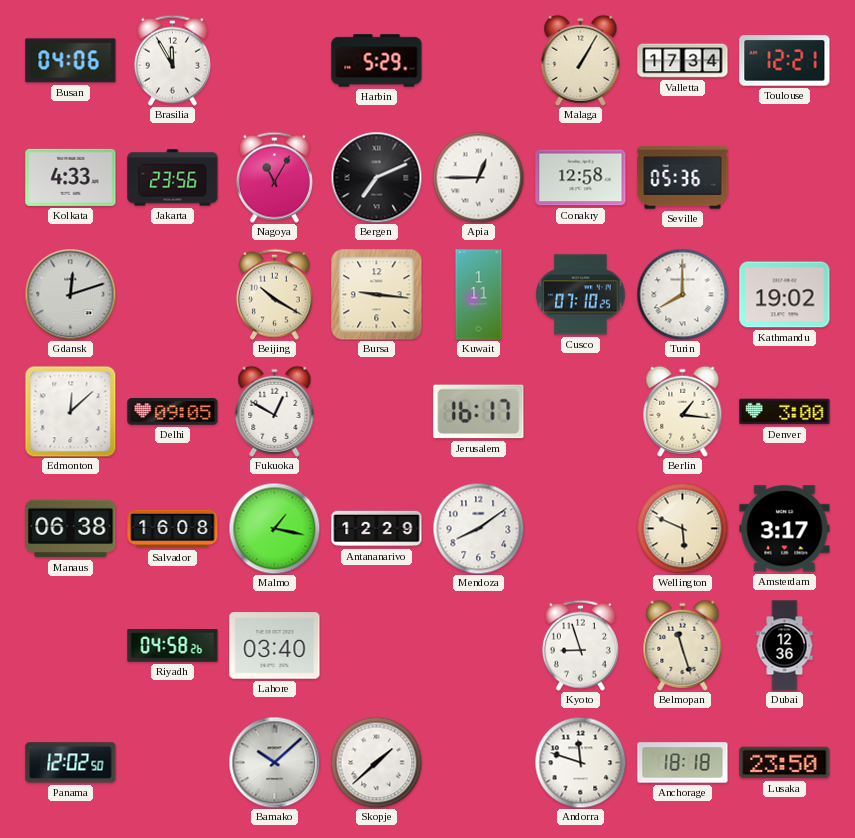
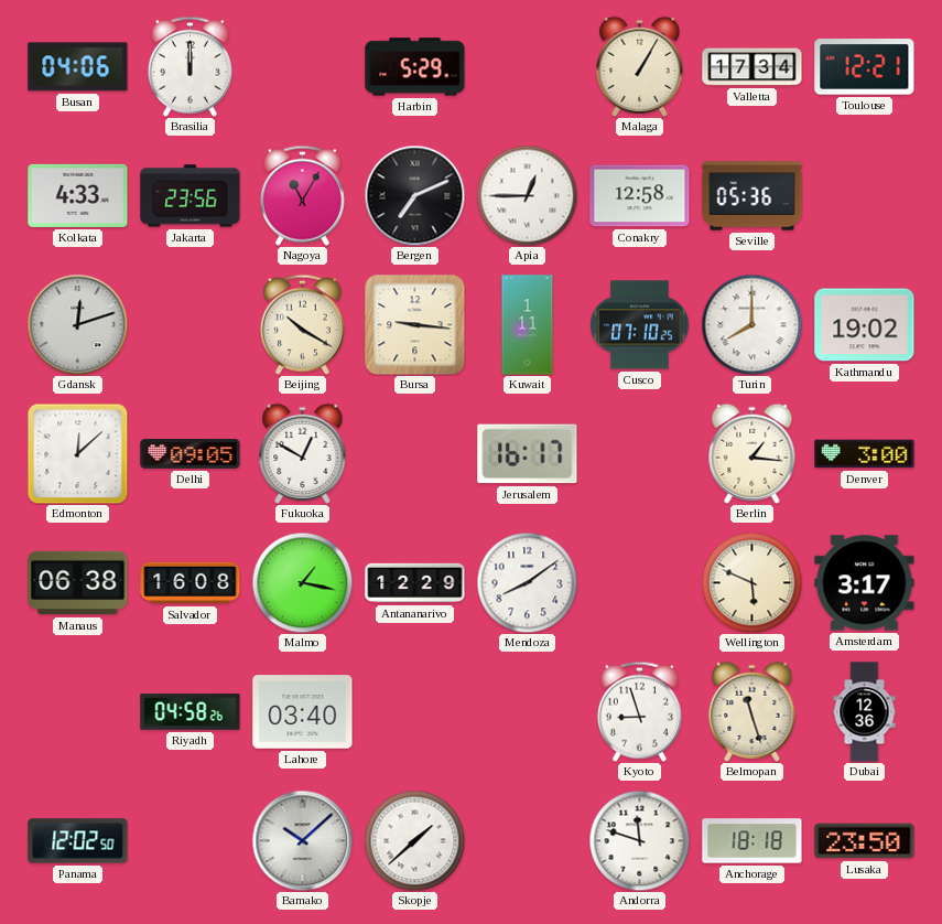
Brasilia: 11:55 -> 12:00 (190, 66)
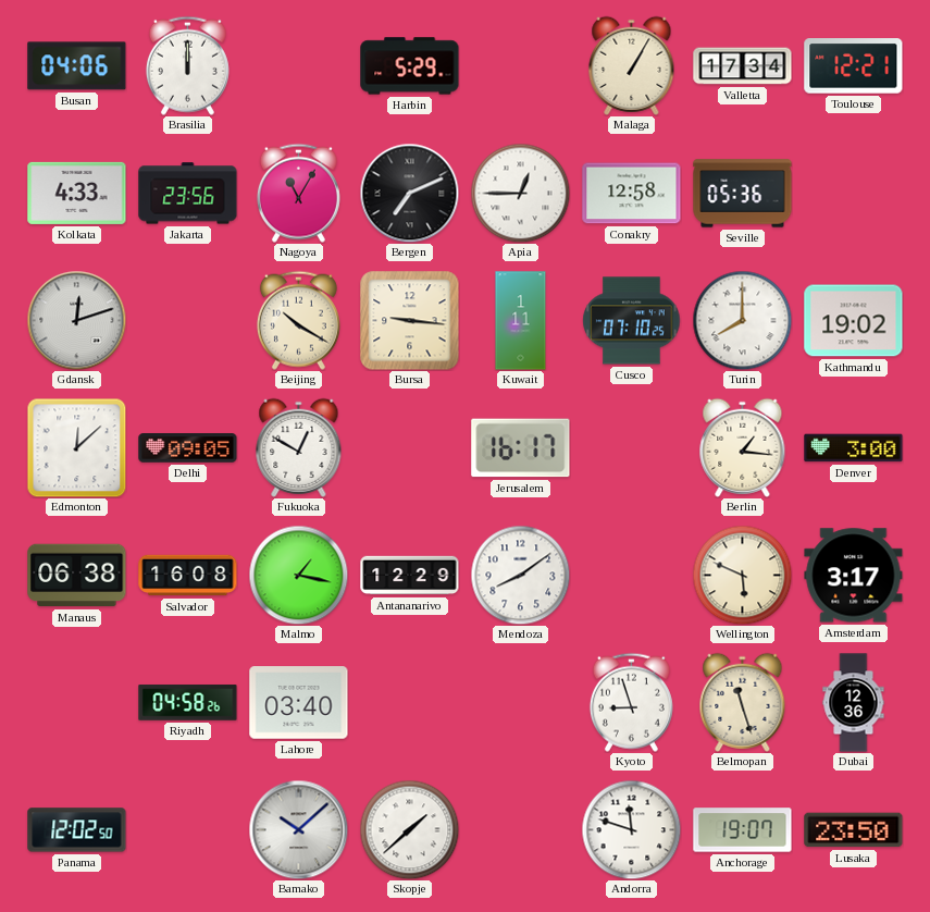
Anchorage: 18:18 -> 19:07 (743, 830)
